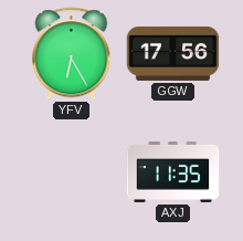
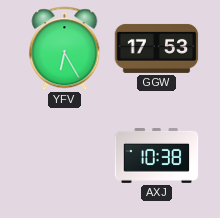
GGW: 17:56 -> 17:53 (157, 48)
AXJ: 11:35 -> 10:38 (157, 155)
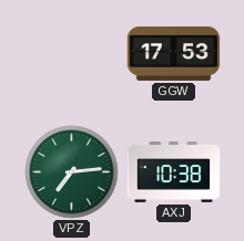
YFV: 6:25 -> none (65, 49)
VPZ: none -> 7:14 (72, 172)
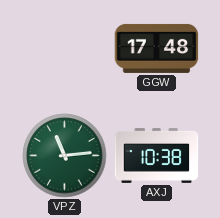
GGW: 17:53 -> 17:48 (157, 48)
VPZ: 7:14 -> 11:14 (65, 156)
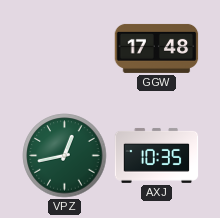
VPZ: 11:14 -> 12:43 (65, 156)
AXJ: 10:38 -> 10:35 (157, 155)
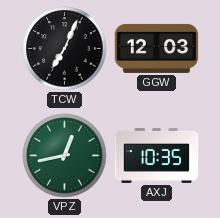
TCW: none -> 7:04 (65, 49)
GGW: 17:48 -> 12:03 (157, 48)
